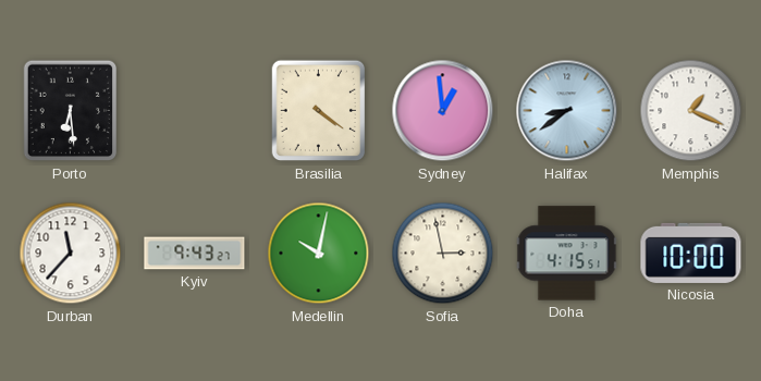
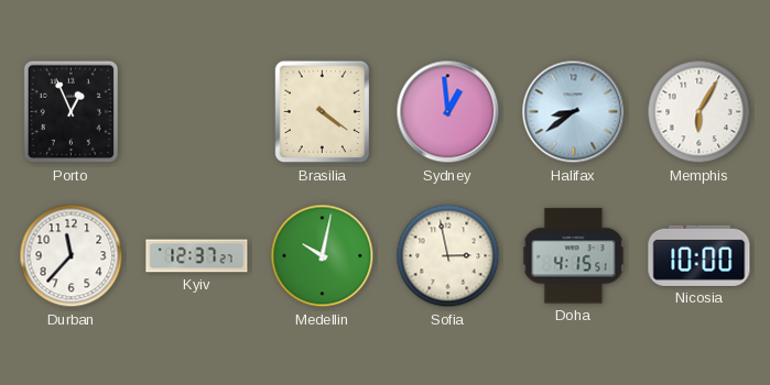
Porto: 6:29 -> 12:56 (72, 112)
Memphis: 1:19 -> 6:05 (699, 112)
Kyiv: 9:43 -> 12:37 (197, 256)
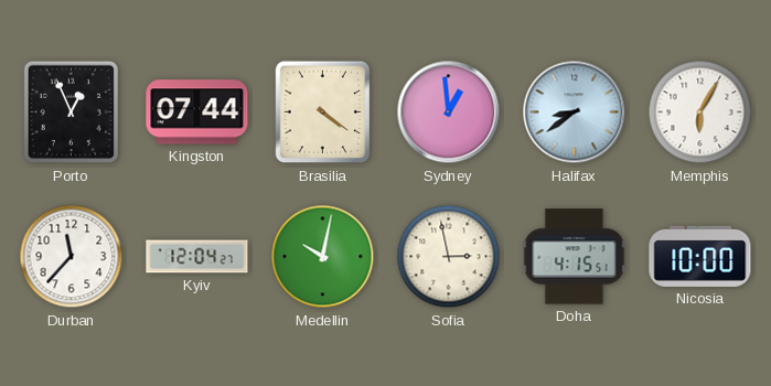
Kingston: none -> 07:44 (197, 112)
Kyiv: 12:37 -> 12:04 (197, 257)
